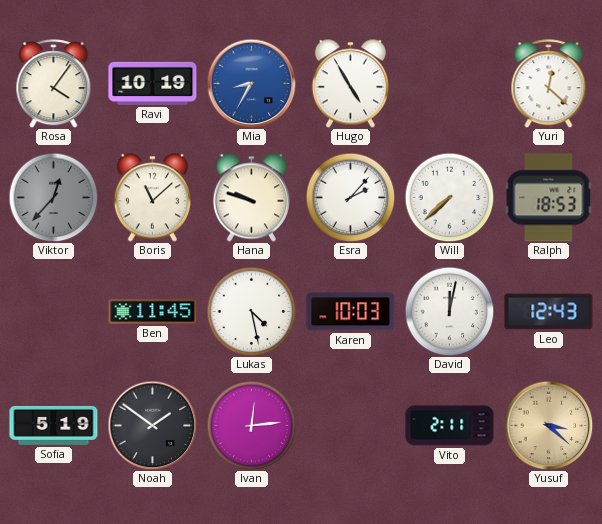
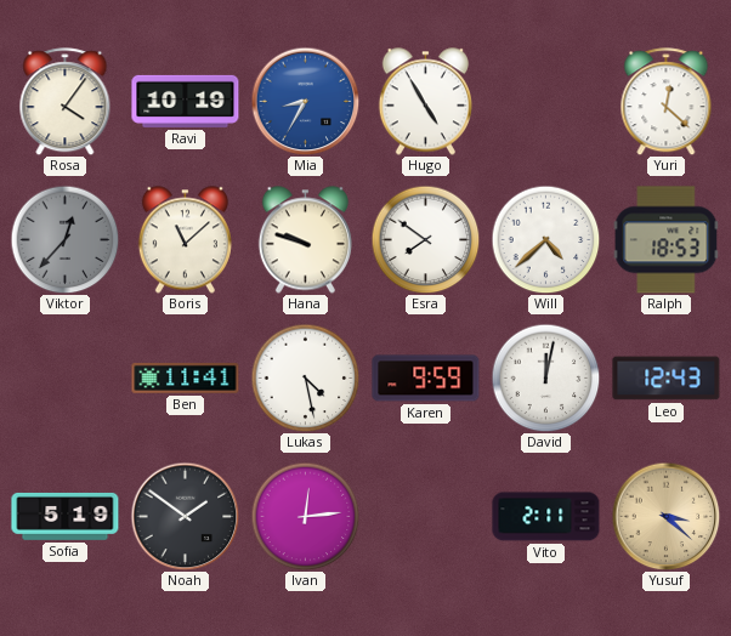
Esra: 2:07 -> 7:51 (425, 239)
Will: 7:38 -> 4:38 (545, 239)
Ben: 11:45 -> 11:41 (186, 379)
Karen: 10:03 -> 9:59 (426, 379)
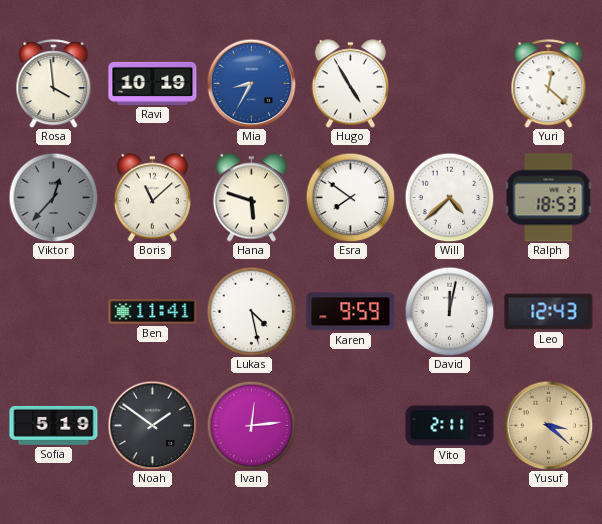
Rosa: 4:06 -> 3:59 (54, 84)
Hana: 9:48 -> 5:48 (251, 198)
